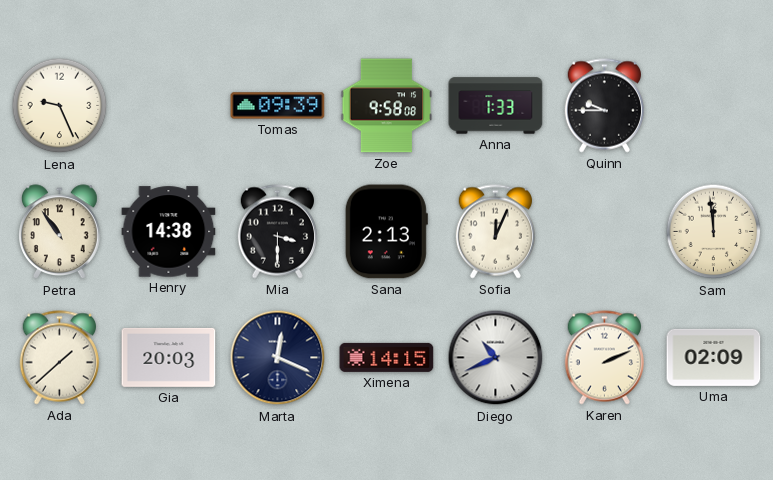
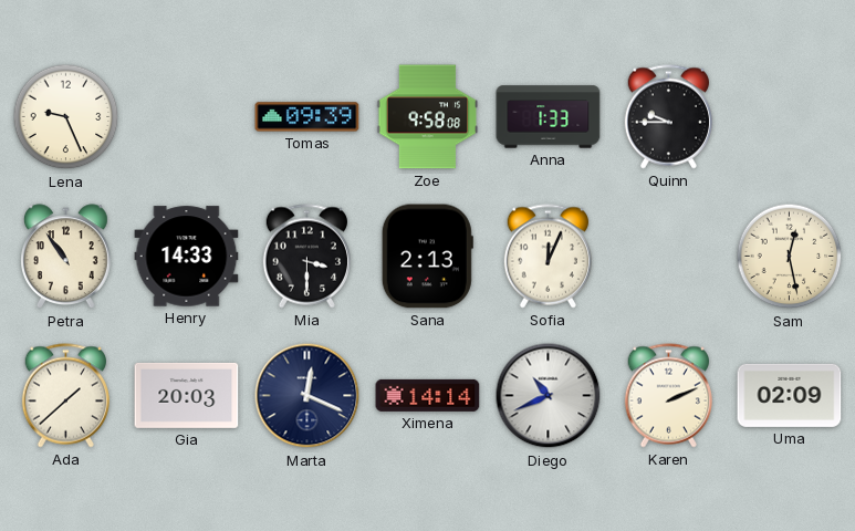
Henry: 14:38 -> 14:33 (187, 257)
Sam: 11:59 -> 12:28 (790, 257)
Ximena: 14:15 -> 14:14 (428, 395)
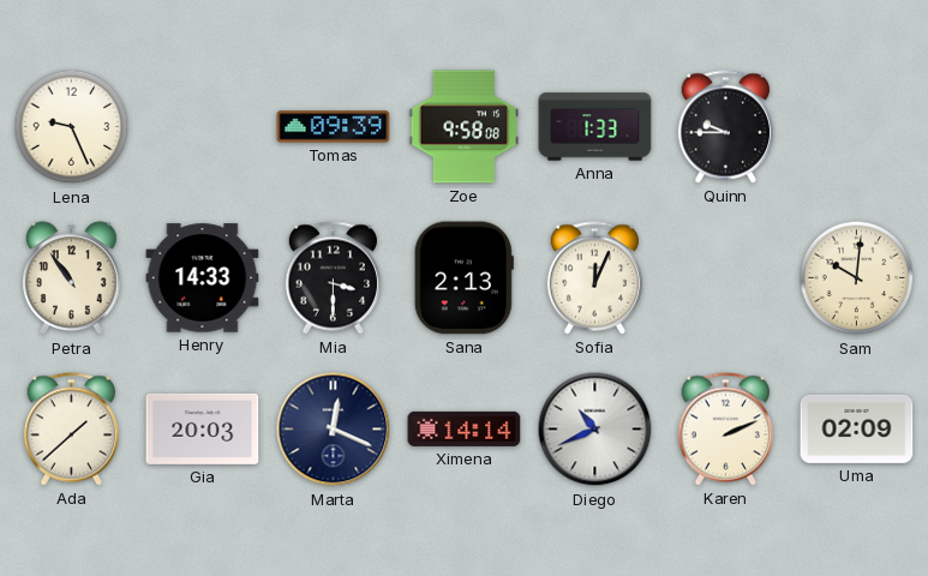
Sam: 12:28 -> 10:01 (857, 278)
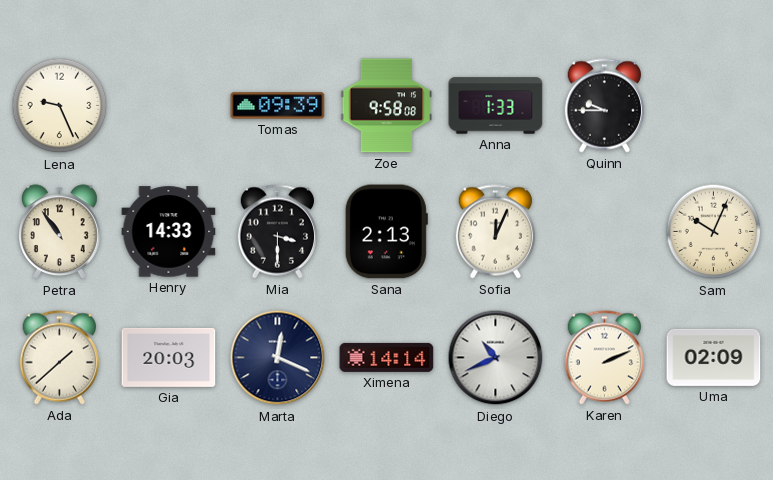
Sam: 10:01 -> 10:04 (714, 232)
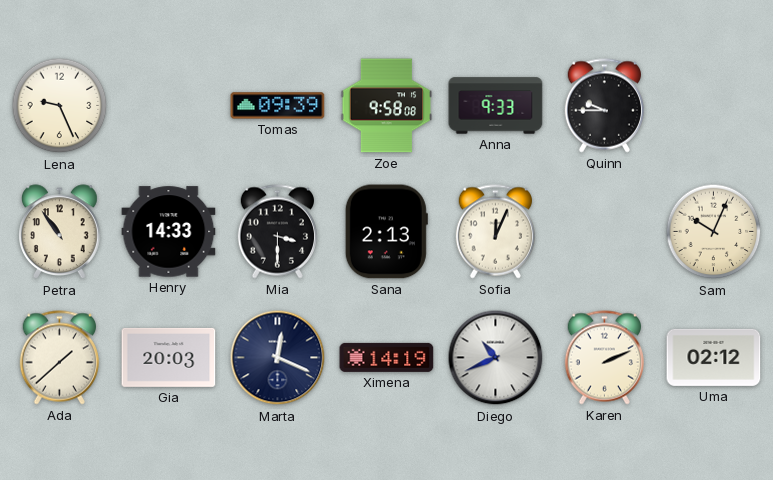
Anna: 1:33 -> 9:33 (496, 106)
Ximena: 14:14 -> 14:19 (387, 357)
Uma: 02:09 -> 02:12 (714, 357)
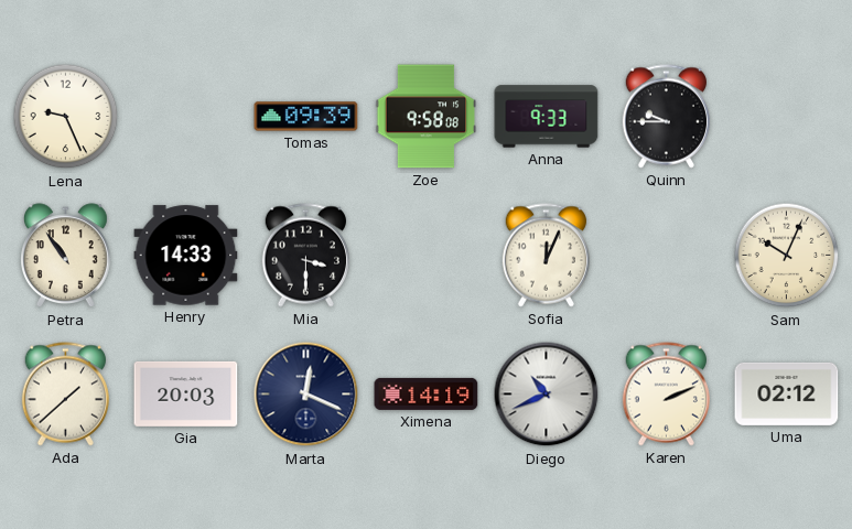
Sana: 2:13 -> none (386, 232)
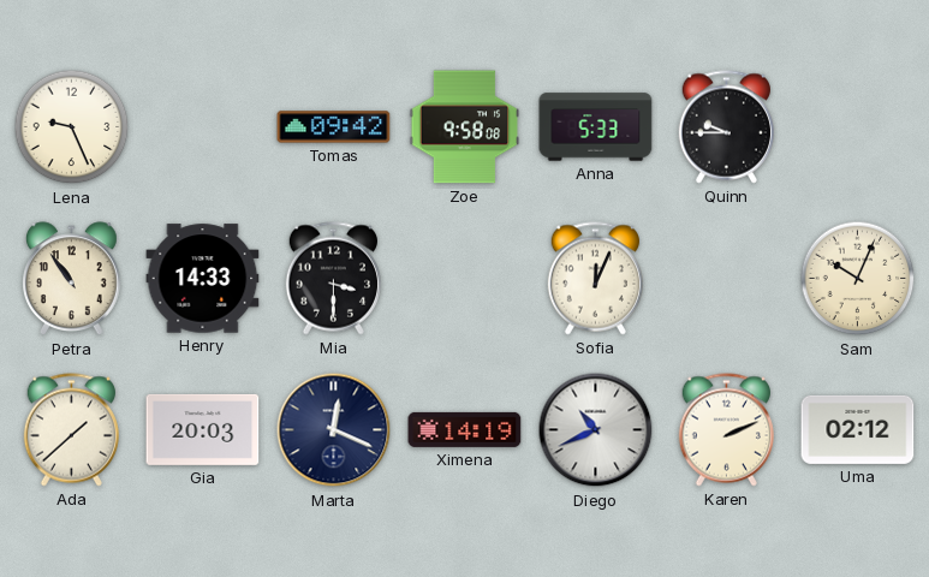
Tomas: 09:39 -> 09:42 (334, 127)
Anna: 9:33 -> 5:33 (596, 127)
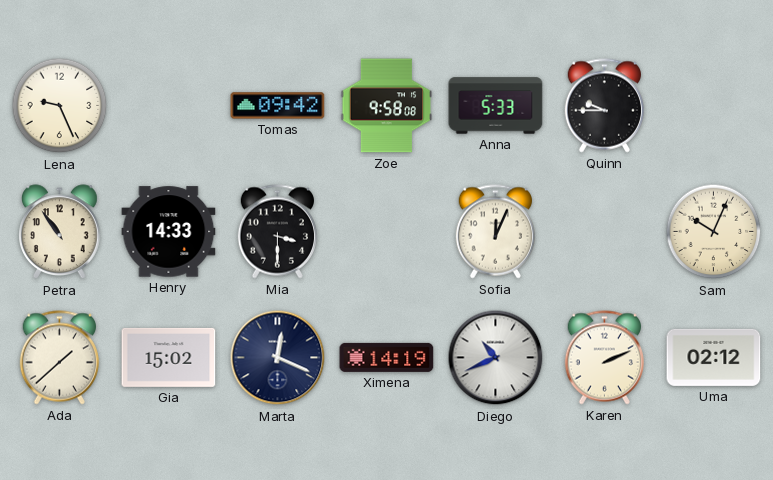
Gia: 20:03 -> 15:02 (169, 357)
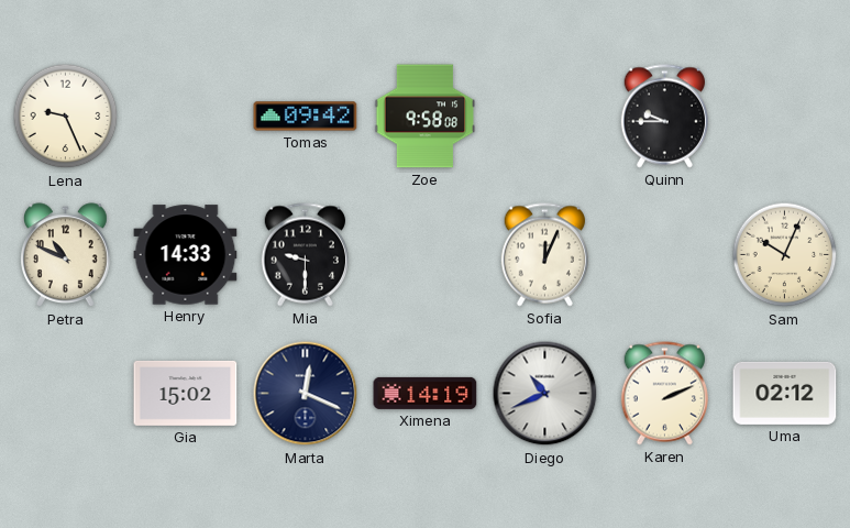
Anna: 5:33 -> none (496, 106)
Petra: 10:54 -> 10:49 (66, 255)
Mia: 3:30 -> 9:30 (305, 255)
Ada: 1:38 -> none (59, 358)
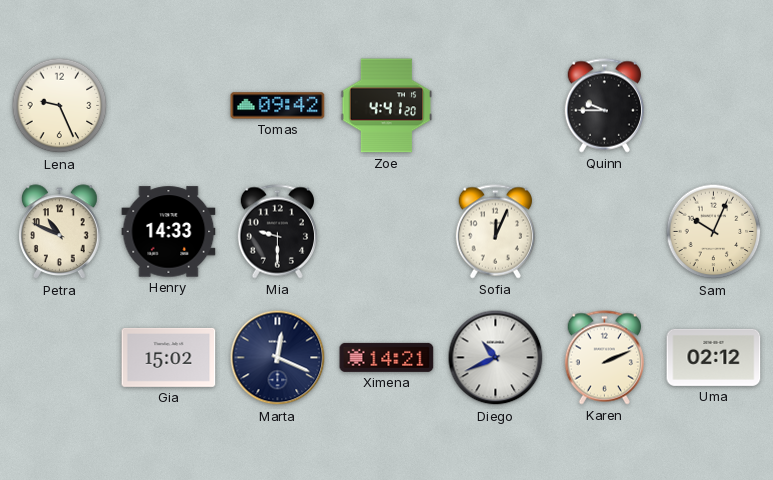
Zoe: 9:58 -> 4:41 (387, 106)
Ximena: 14:19 -> 14:21 (387, 357)
